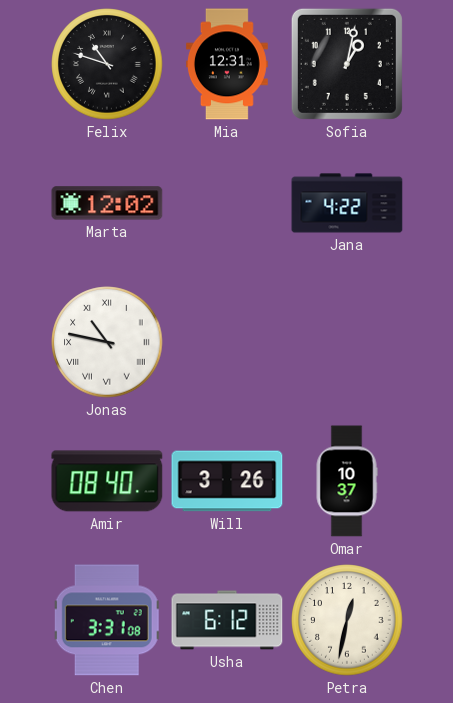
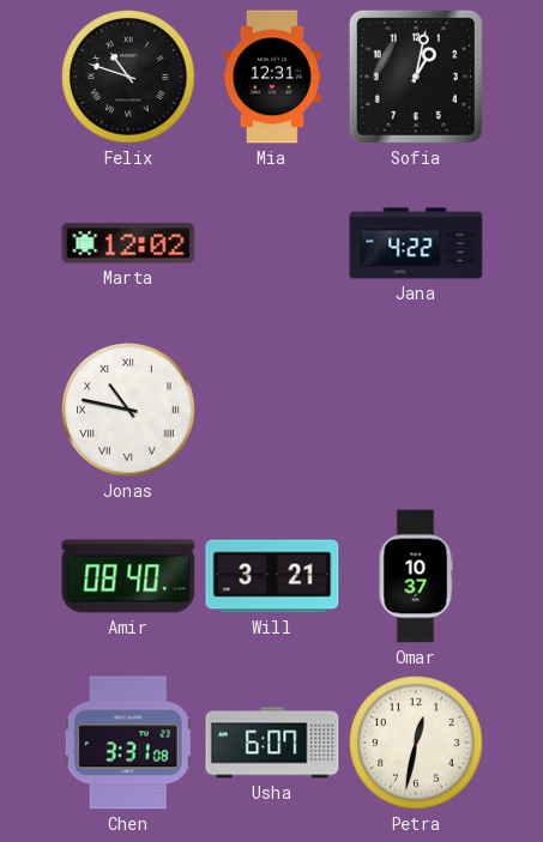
Will: 3:26 -> 3:21 (272, 576)
Usha: 6:12 -> 6:07 (272, 743)
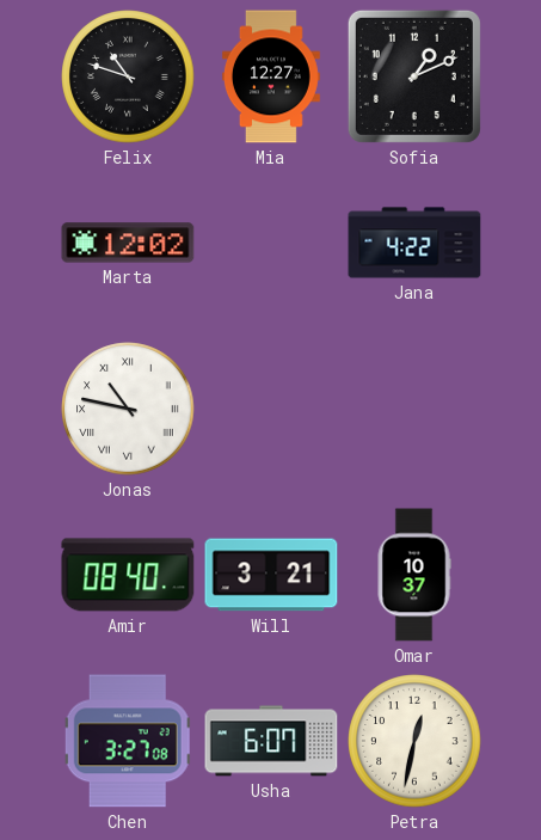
Mia: 12:31 -> 12:27 (271, 76)
Sofia: 1:02 -> 1:11 (414, 76)
Chen: 3:31 -> 3:27 (128, 741)
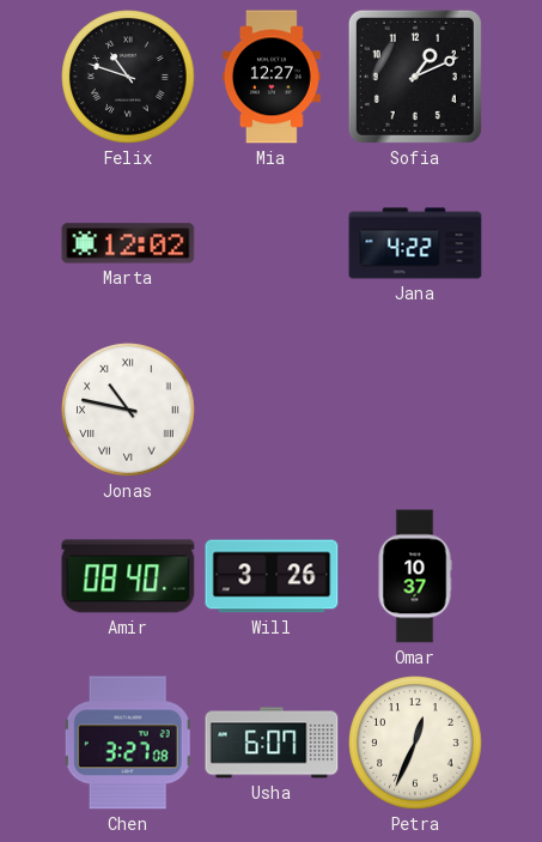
Will: 3:21 -> 3:26 (272, 576)
Petra: 12:32 -> 12:34 (415, 743)
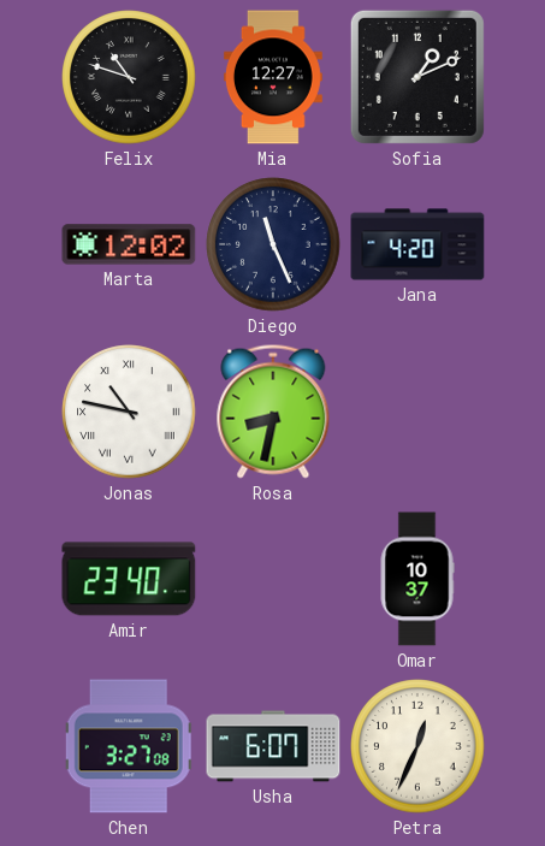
Diego: none -> 11:26 (273, 244)
Jana: 4:22 -> 4:20 (417, 244)
Rosa: none -> 8:32 (273, 412)
Amir: 08:40 -> 23:40 (129, 579)
Will: 3:26 -> none (272, 576)
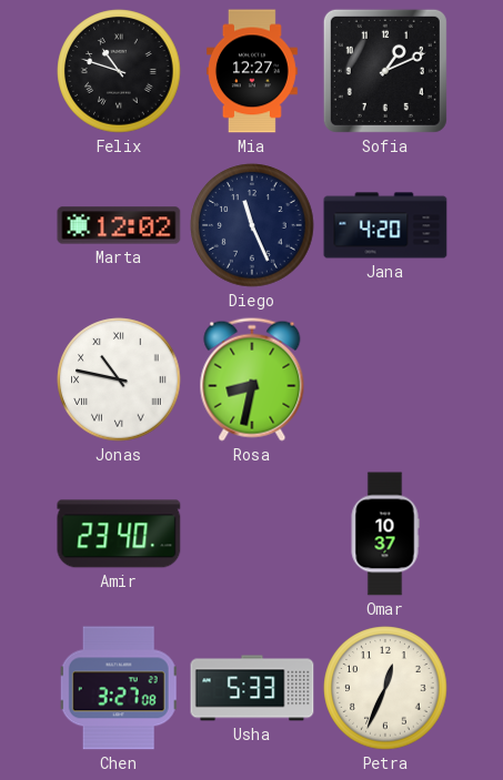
Usha: 6:07 -> 5:33 (252, 688)
